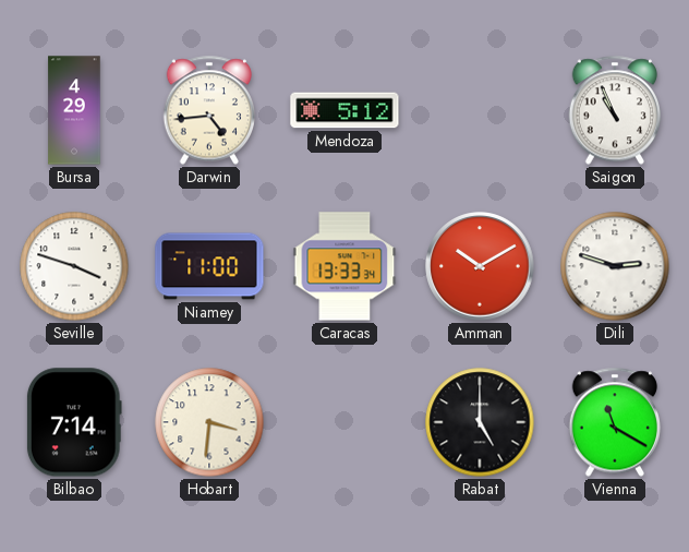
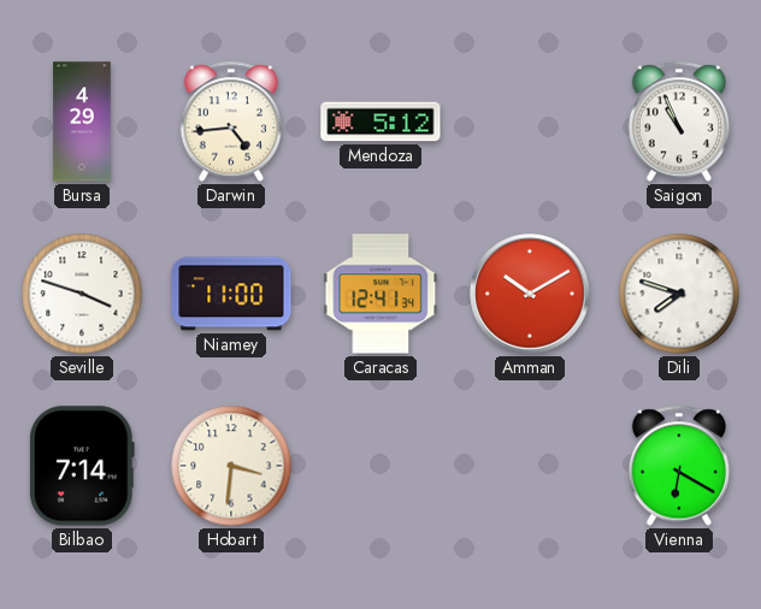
Caracas: 13:33 -> 12:41 (380, 294)
Dili: 2:48 -> 7:48 (679, 294)
Rabat: 5:00 -> none (480, 422)
Vienna: 11:20 -> 6:20 (679, 466)
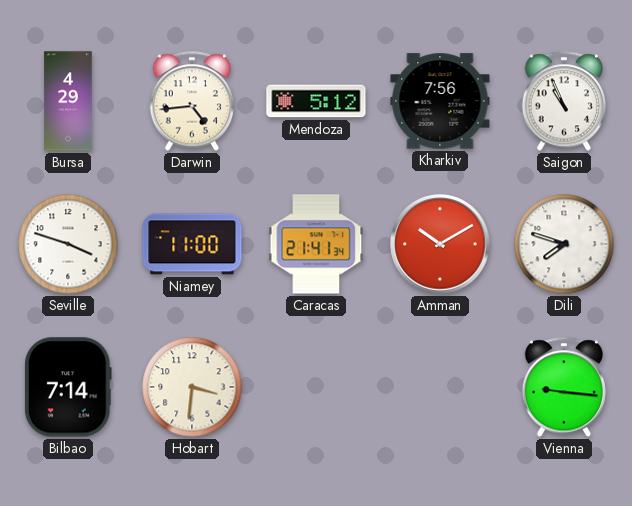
Kharkiv: none -> 7:56 (440, 101)
Caracas: 12:41 -> 21:41 (316, 244)
Vienna: 6:20 -> 9:16 (564, 387)
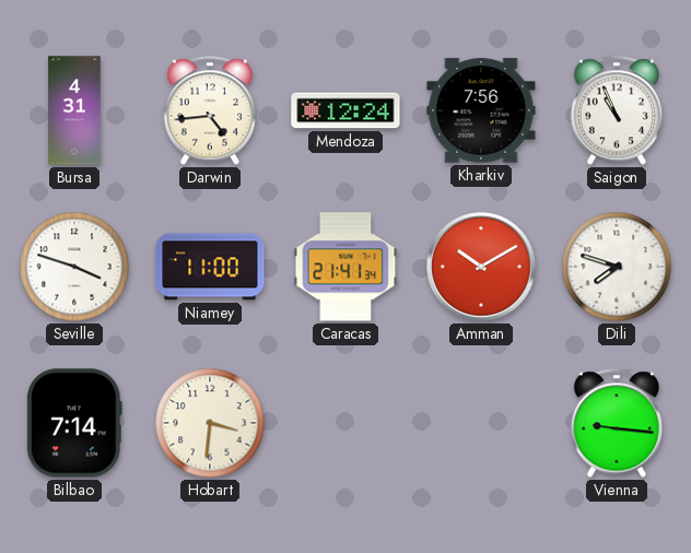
Bursa: 4:29 -> 4:31 (74, 110)
Mendoza: 5:12 -> 12:24 (345, 110)
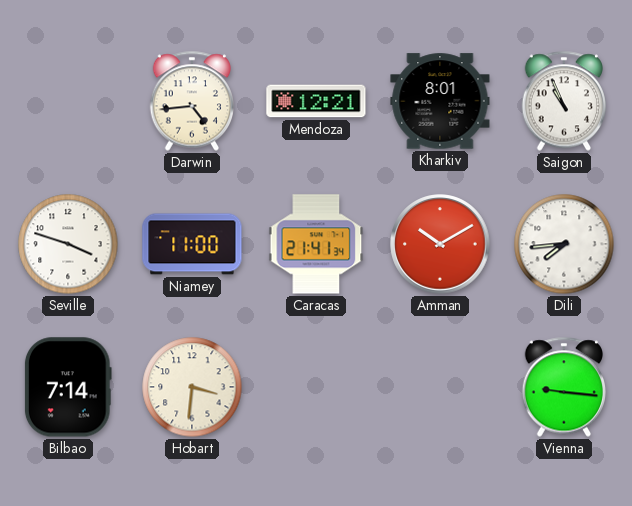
Bursa: 4:31 -> none (74, 110)
Mendoza: 12:24 -> 12:21 (316, 101)
Kharkiv: 7:56 -> 8:01 (440, 101)
Dili: 7:48 -> 7:44 (564, 244)
